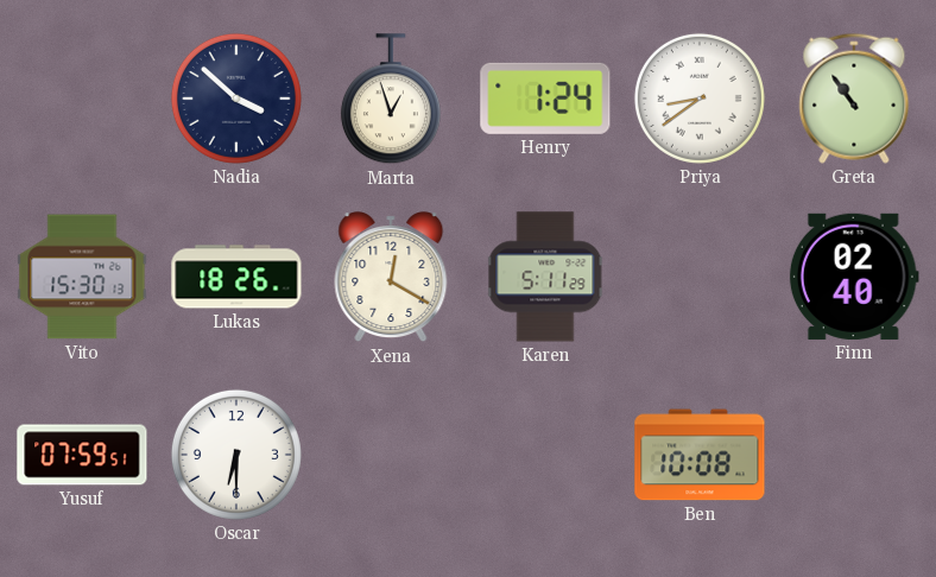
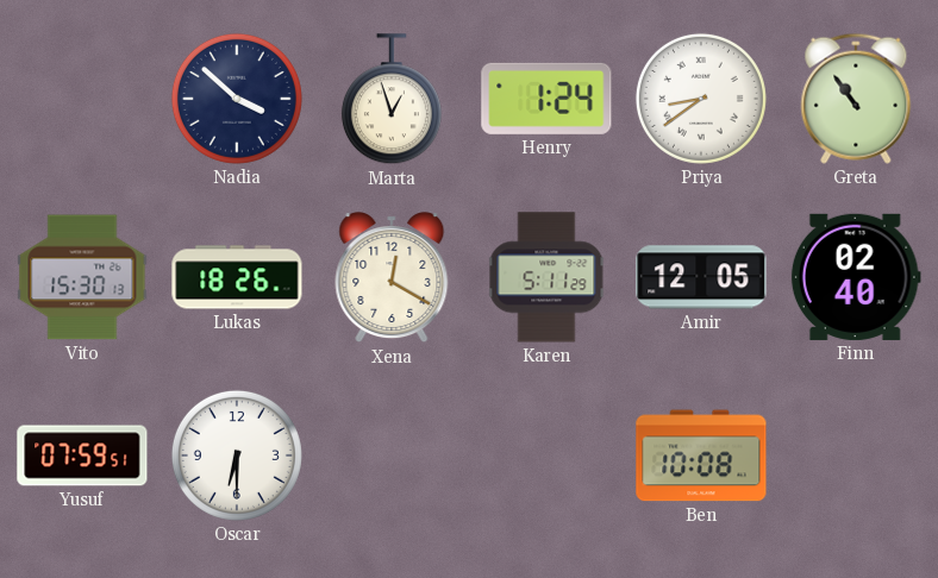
Amir: none -> 12:05 (701, 277)
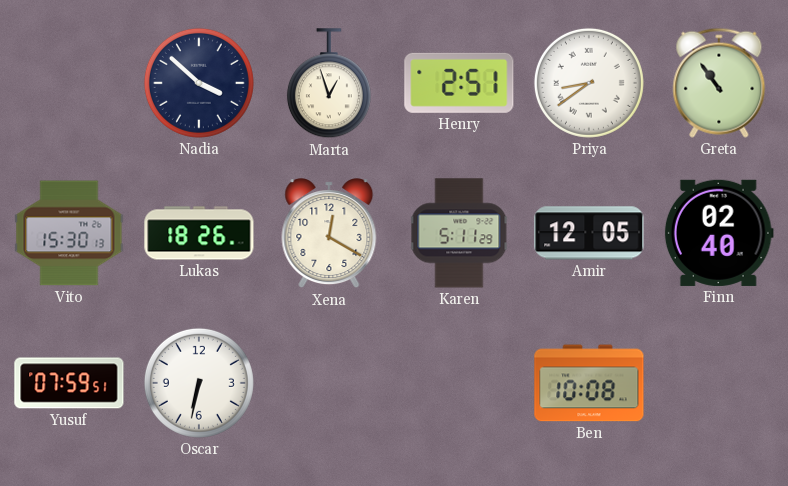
Henry: 1:24 -> 2:51 (459, 83)
Oscar: 6:30 -> 6:32 (199, 383)
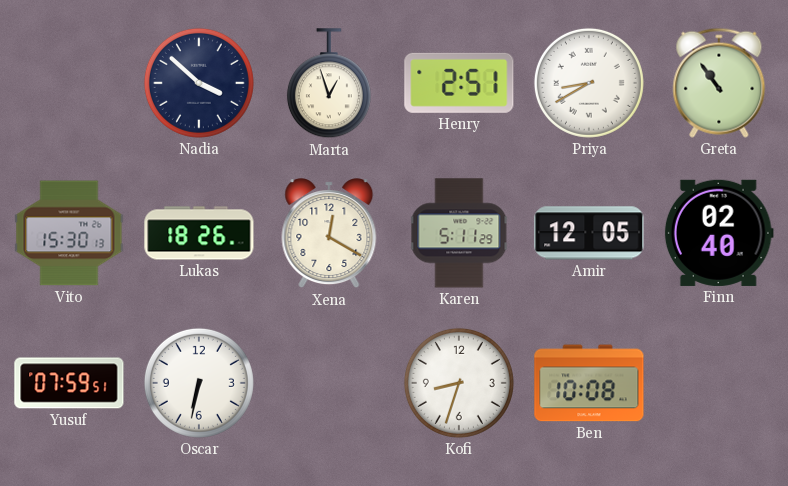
Priya: 8:39 -> 8:40 (589, 83)
Kofi: none -> 8:33 (459, 383)
